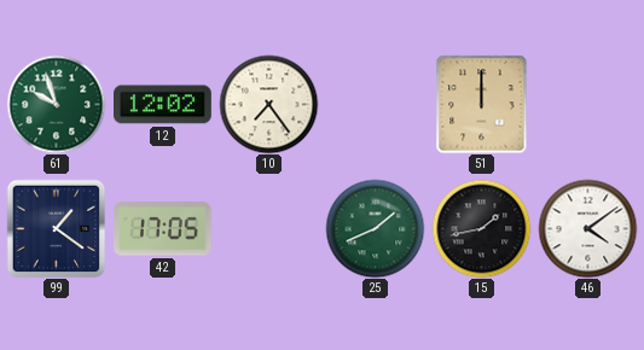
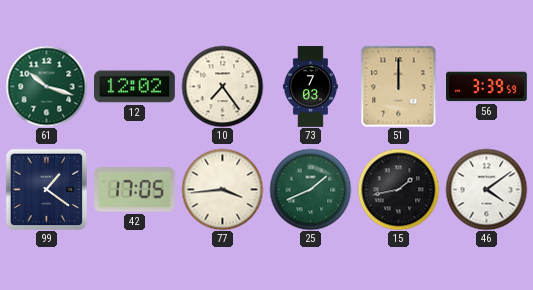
61: 9:57 -> 10:18 (46, 86)
73: none -> 7:03 (310, 87)
56: none -> 3:39 (487, 87)
77: none -> 3:44 (222, 189)
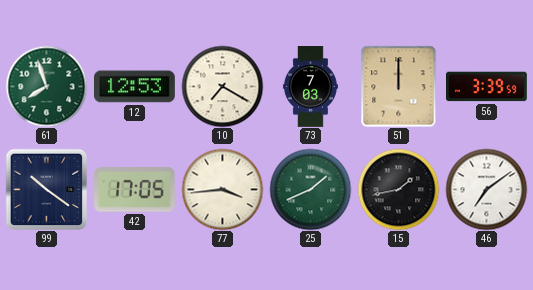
61: 10:18 -> 7:57 (46, 86)
12: 12:02 -> 12:53 (135, 87)
10: 7:24 -> 7:20 (222, 86)
99: 1:21 -> 10:21 (46, 189)
46: 4:09 -> 7:09 (486, 189)
